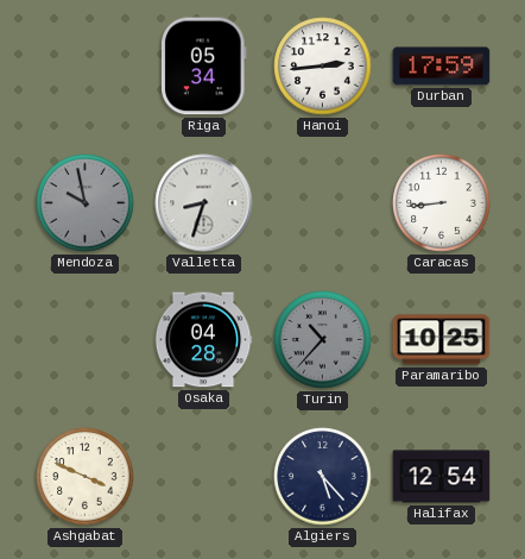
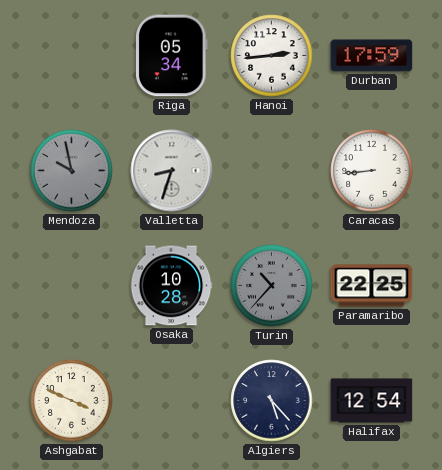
Osaka: 04:28 -> 10:28 (171, 286)
Paramaribo: 10:25 -> 22:25 (372, 286)
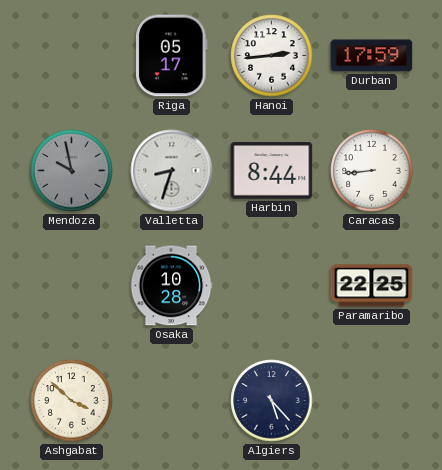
Riga: 05:34 -> 05:17 (172, 56)
Harbin: none -> 8:44 (272, 171)
Turin: 10:37 -> none (272, 286)
Ashgabat: 3:49 -> 3:52 (72, 401)
Halifax: 12:54 -> none (372, 401)
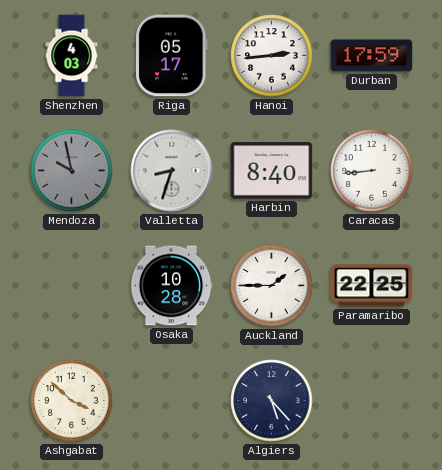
Shenzhen: none -> 4:03 (72, 56)
Harbin: 8:44 -> 8:40 (272, 171)
Auckland: none -> 1:45 (272, 286)
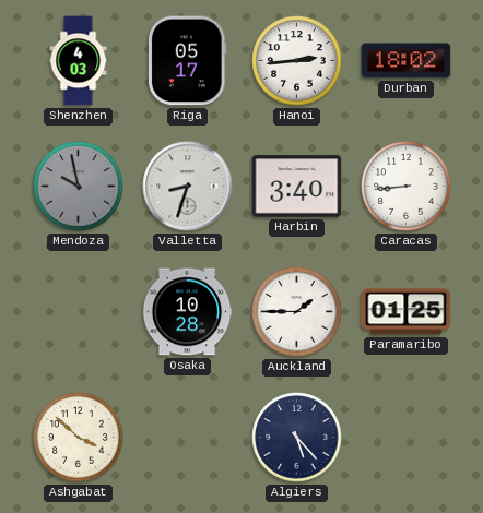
Durban: 17:59 -> 18:02 (407, 61)
Harbin: 8:40 -> 3:40 (297, 187)
Paramaribo: 22:25 -> 01:25 (407, 312)
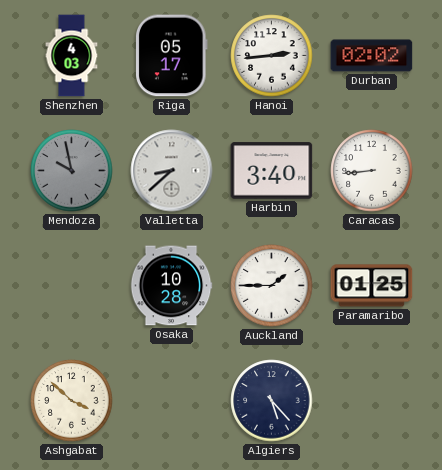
Durban: 18:02 -> 02:02 (372, 56)
Valletta: 8:33 -> 8:38 (172, 171)
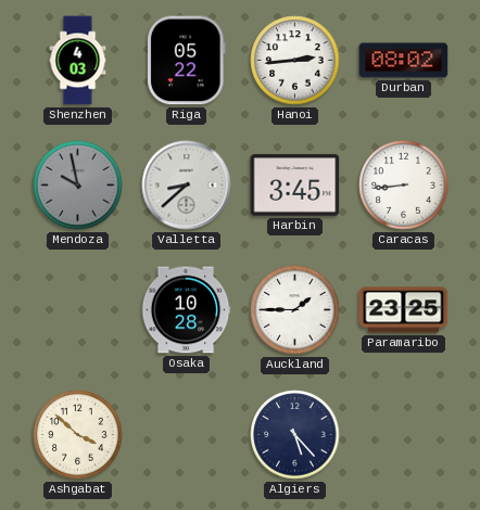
Riga: 05:17 -> 05:22 (187, 61)
Durban: 02:02 -> 08:02 (404, 61)
Harbin: 3:40 -> 3:45 (295, 186)
Paramaribo: 01:25 -> 23:25 (404, 310)
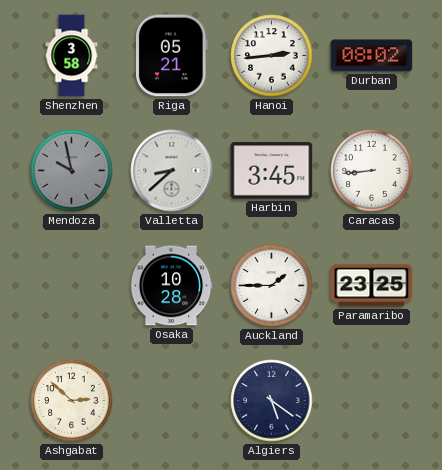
Shenzhen: 4:03 -> 3:58 (72, 56)
Riga: 05:22 -> 05:21 (172, 56)
Ashgabat: 3:52 -> 2:52 (72, 401)
Algiers: 5:23 -> 5:21 (272, 401)
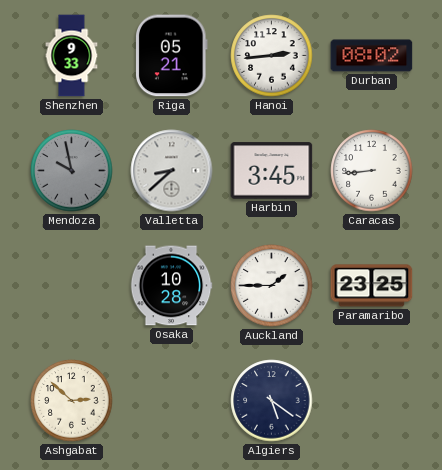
Shenzhen: 3:58 -> 9:33 (72, 56)
